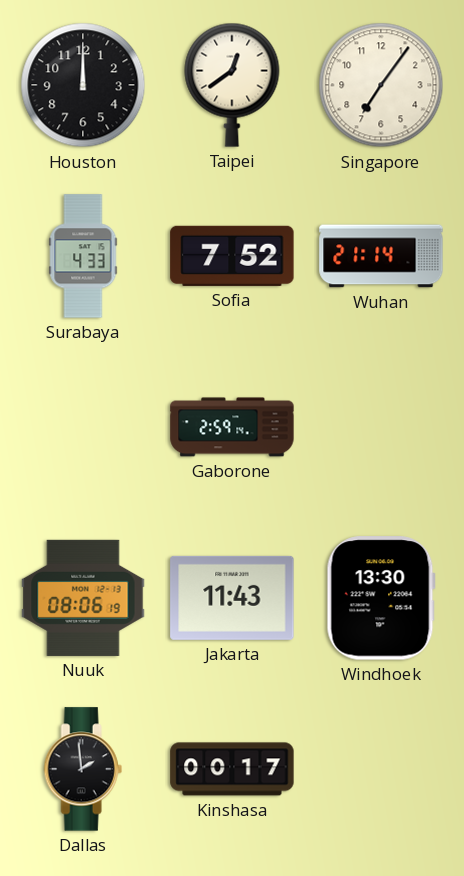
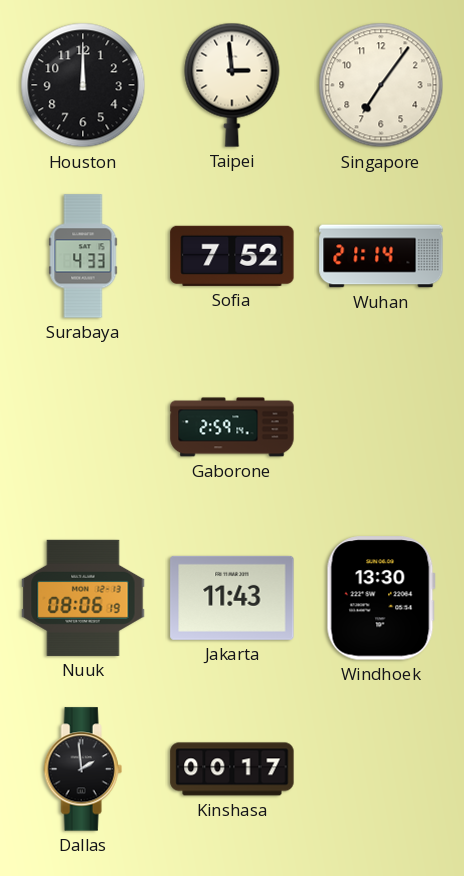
Taipei: 12:39 -> 2:59 (232, 85)
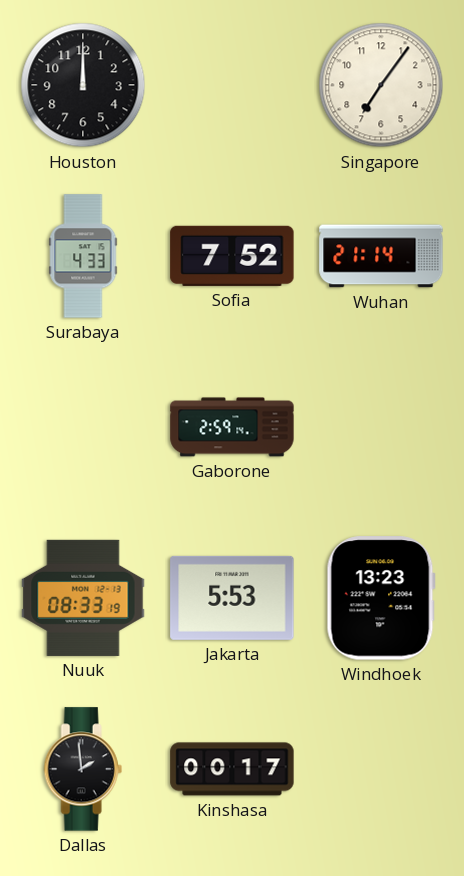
Taipei: 2:59 -> none (232, 85)
Nuuk: 08:06 -> 08:33 (83, 598)
Jakarta: 11:43 -> 5:53 (232, 598)
Windhoek: 13:30 -> 13:23 (381, 598)
